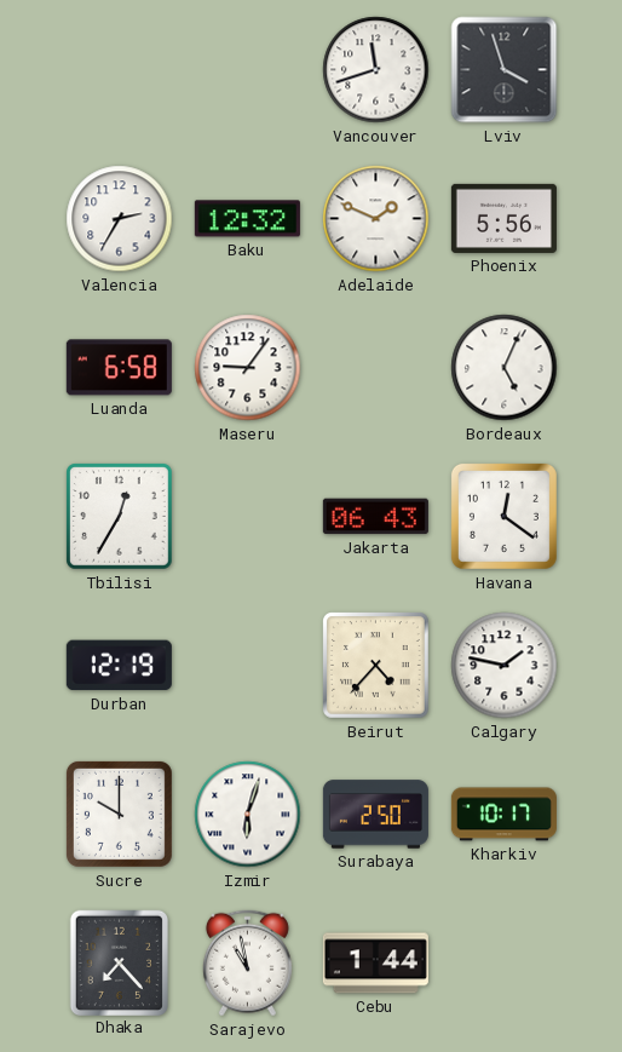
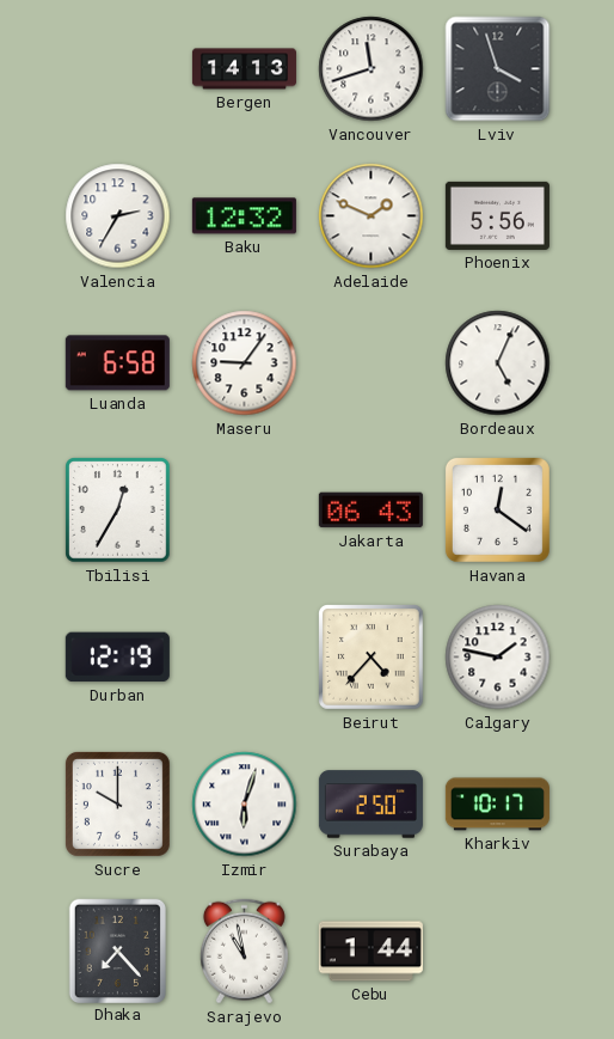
Bergen: none -> 14:13 (244, 69)
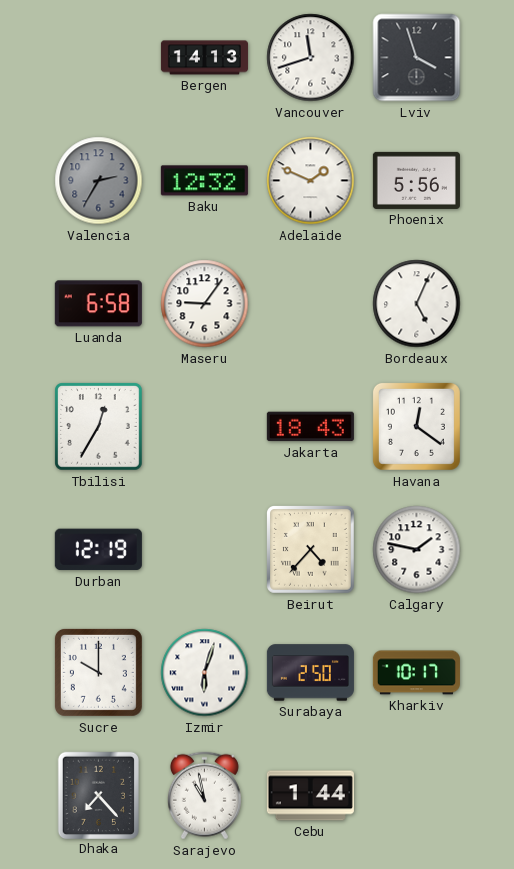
Valencia dial: white -> grey (99, 181)
Jakarta: 06:43 -> 18:43 (310, 427)
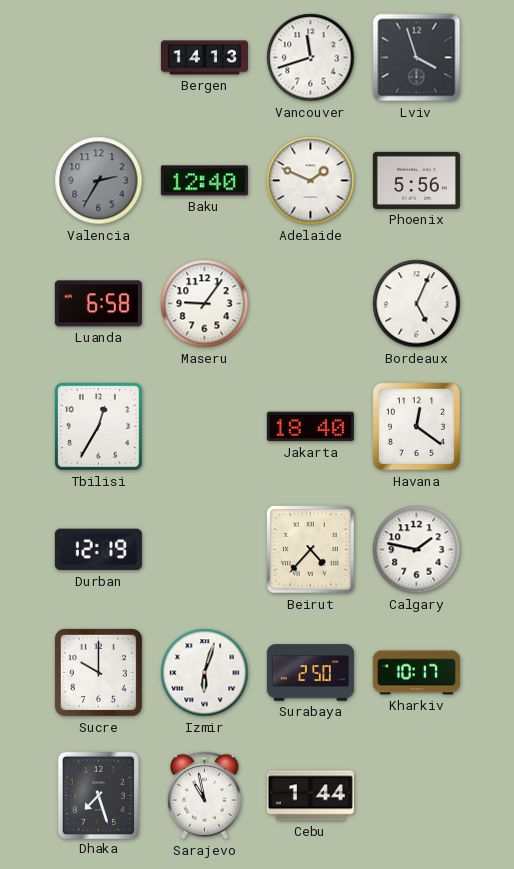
Baku: 12:32 -> 12:40 (204, 181)
Jakarta: 18:43 -> 18:40 (310, 427)
Dhaka: 7:23 -> 7:27 (98, 795)
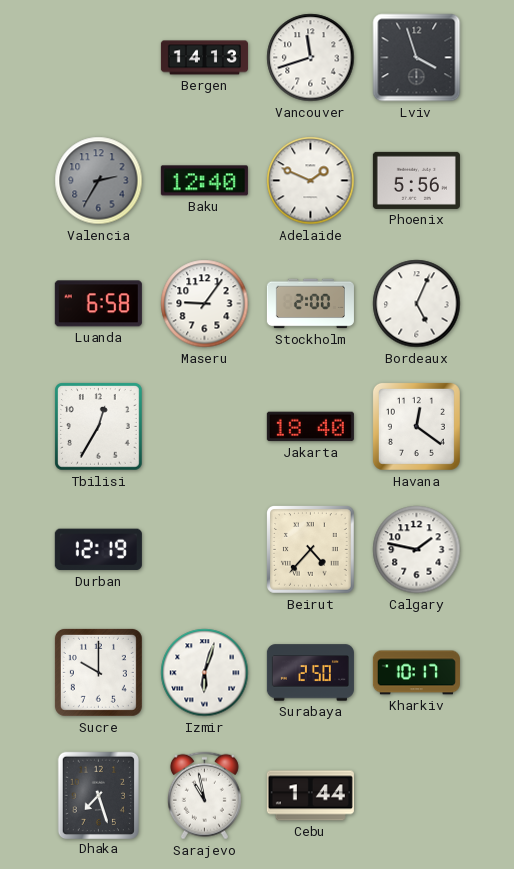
Stockholm: none -> 2:00 (310, 304)
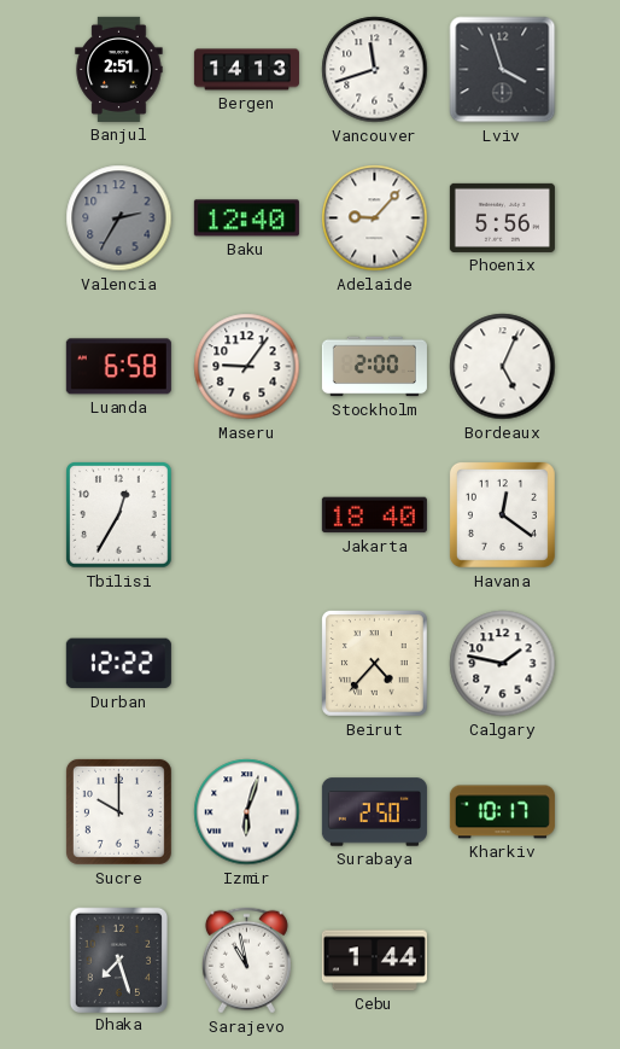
Banjul: none -> 2:51 (119, 69)
Adelaide: 1:49 -> 9:07 (375, 218)
Durban: 12:19 -> 12:22 (118, 664)
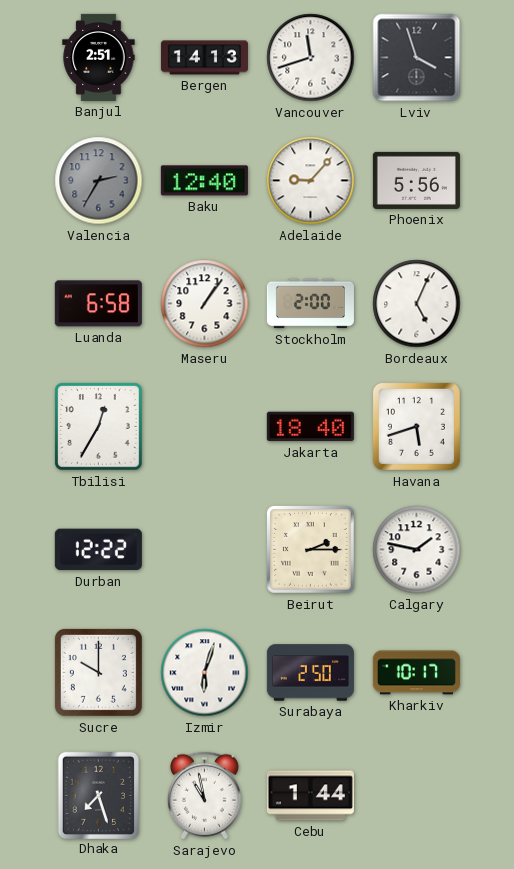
Maseru: 9:06 -> 1:06 (205, 304)
Havana: 12:21 -> 5:42 (416, 426)
Beirut: 4:37 -> 2:15 (311, 550)
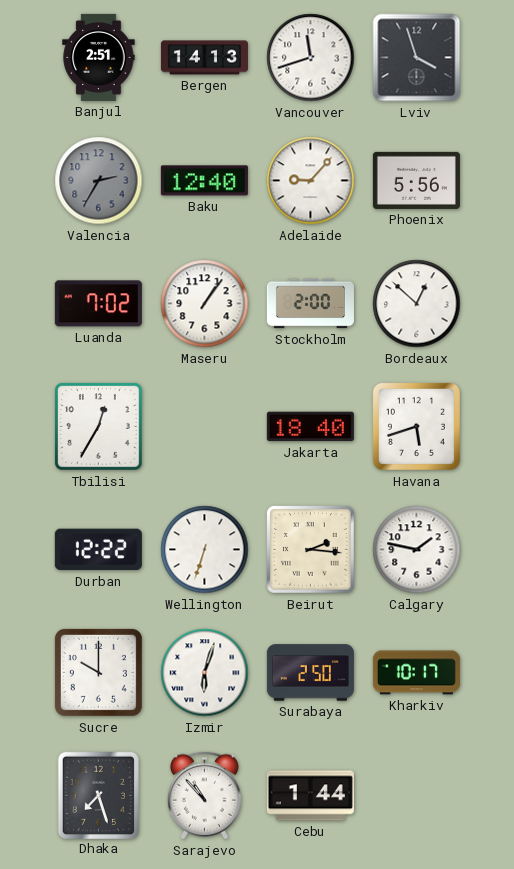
Luanda: 6:58 -> 7:02 (98, 304)
Bordeaux: 5:04 -> 12:52 (417, 304)
Wellington: none -> 6:33 (205, 550)
Beirut: 2:15 -> 2:16 (311, 550)
Sarajevo: 10:58 -> 10:53 (204, 796)
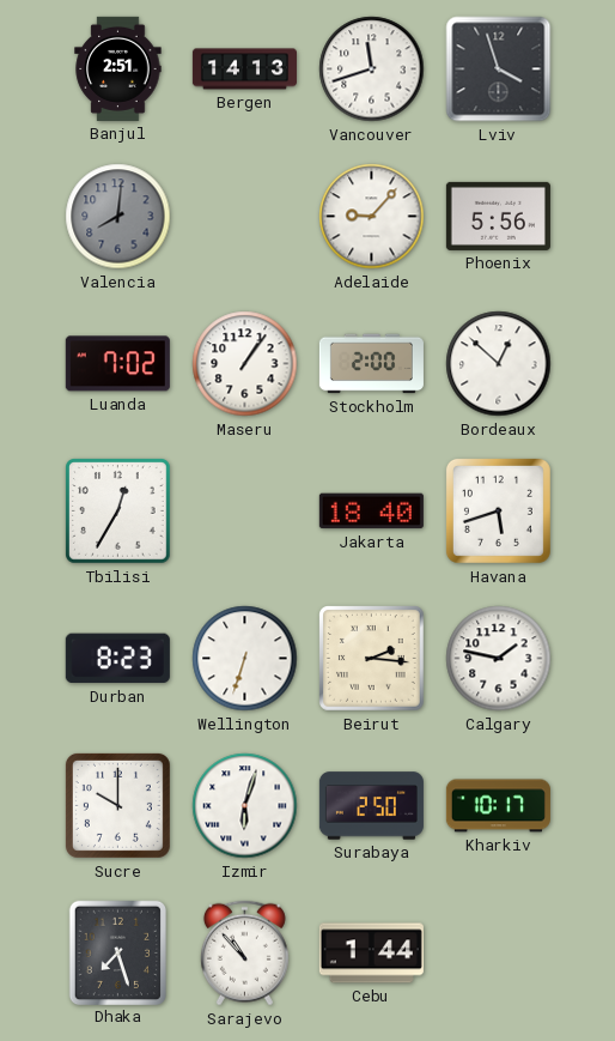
Valencia: 2:35 -> 8:01 (118, 217)
Baku: 12:40 -> none (204, 181)
Durban: 12:22 -> 8:23 (117, 659)
